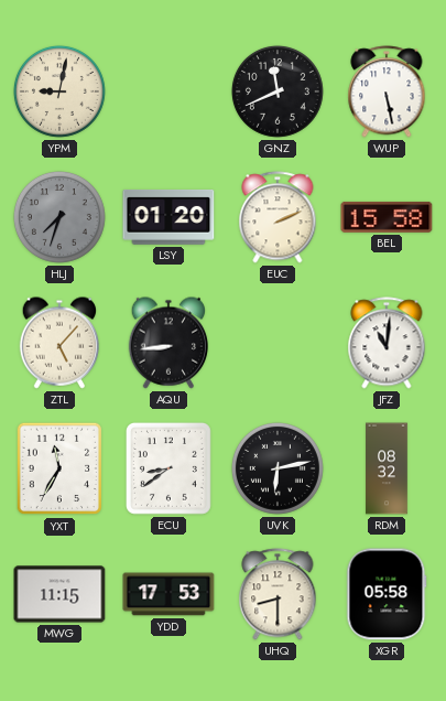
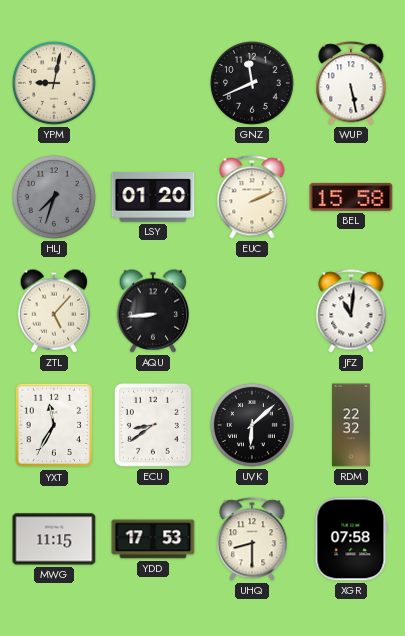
UVK: 6:13 -> 6:08 (252, 425)
RDM: 08:32 -> 22:32 (351, 425)
XGR: 05:58 -> 07:58 (351, 539)
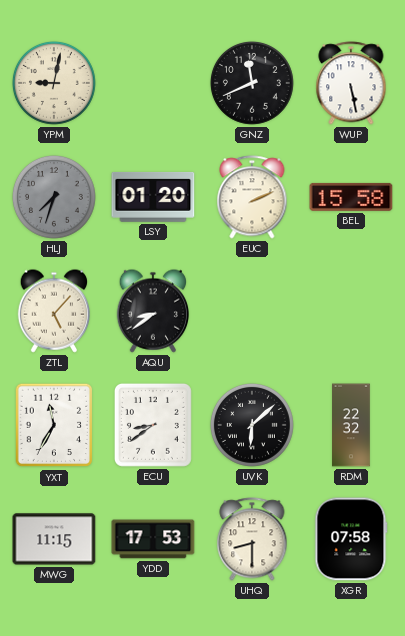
AQU: 8:44 -> 8:39 (152, 311)
JFZ: 11:01 -> none (351, 311)
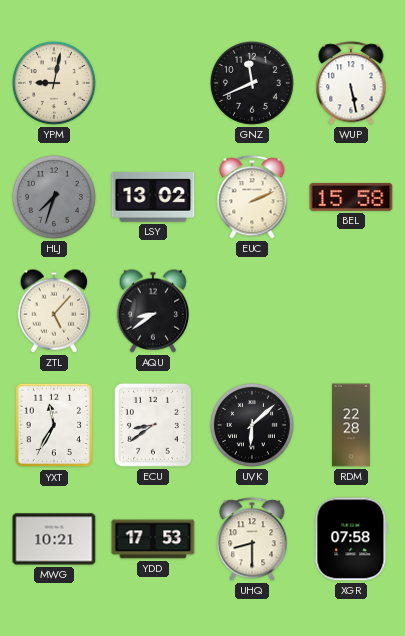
LSY: 01:20 -> 13:02 (153, 197)
RDM: 22:32 -> 22:28 (351, 425)
MWG: 11:15 -> 10:21 (54, 539)
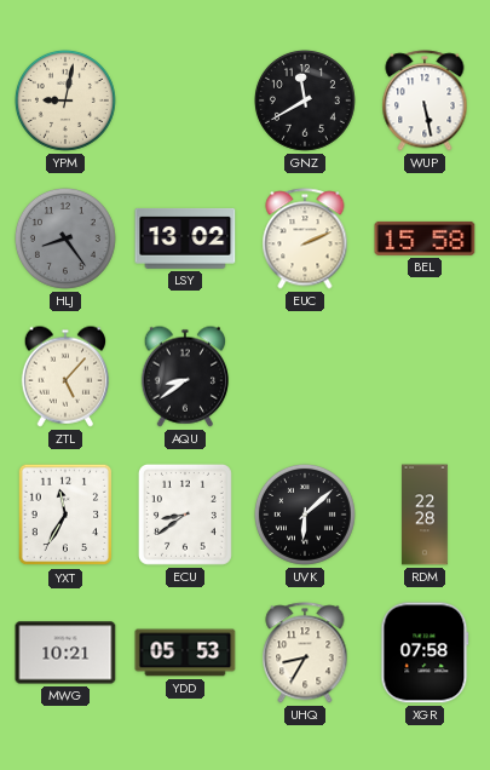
GNZ: 11:41 -> 11:40 (305, 100)
HLJ: 7:33 -> 8:24 (65, 239)
YDD: 17:53 -> 05:53 (185, 653)
UHQ: 8:30 -> 8:35 (305, 653)
